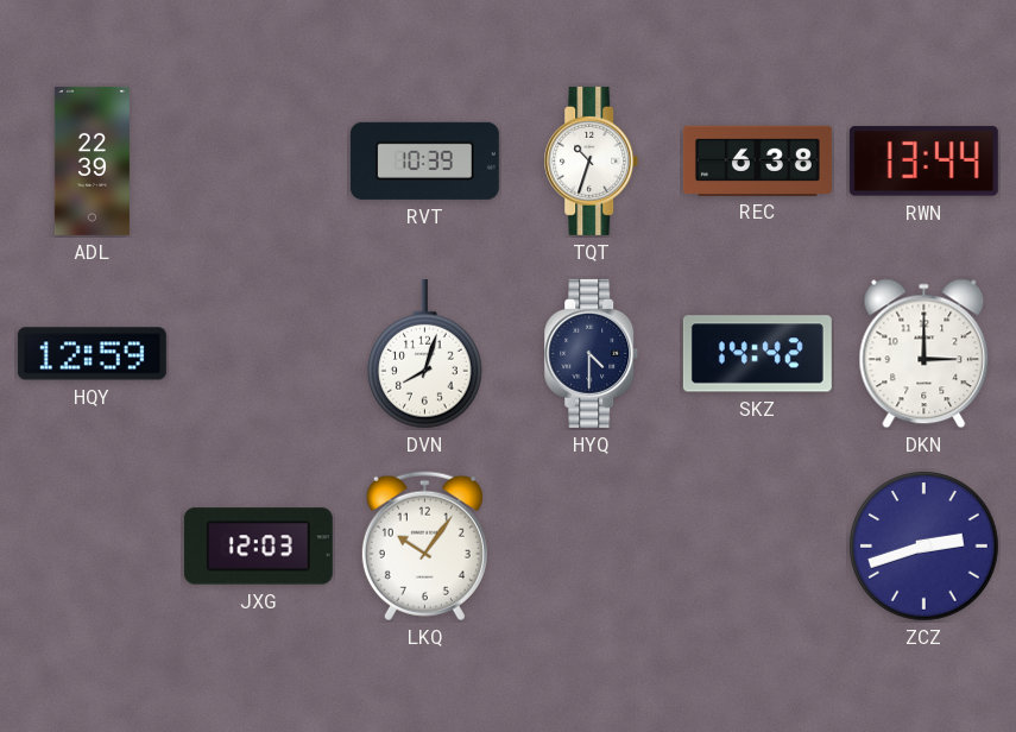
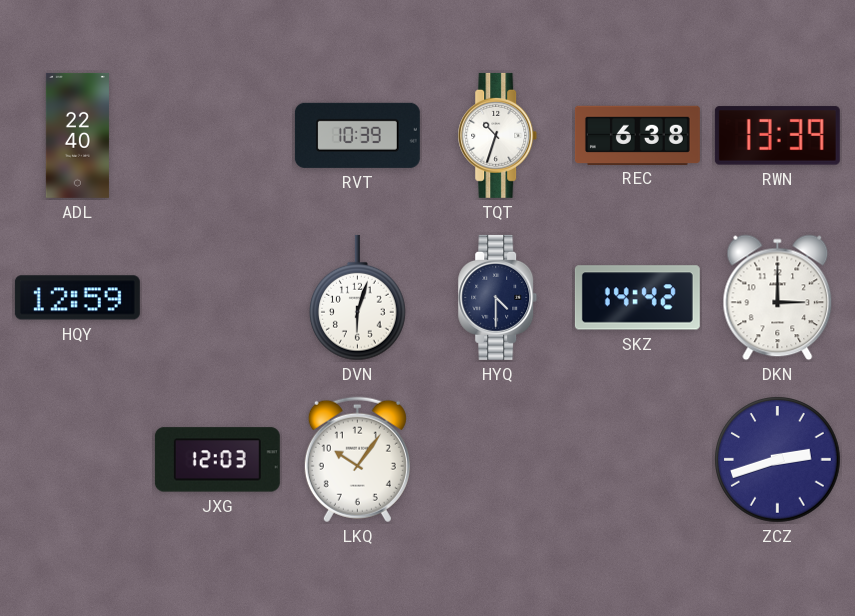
ADL: 22:39 -> 22:40 (77, 135)
RWN: 13:44 -> 13:39 (777, 136)
DVN: 8:03 -> 6:03 (358, 298)
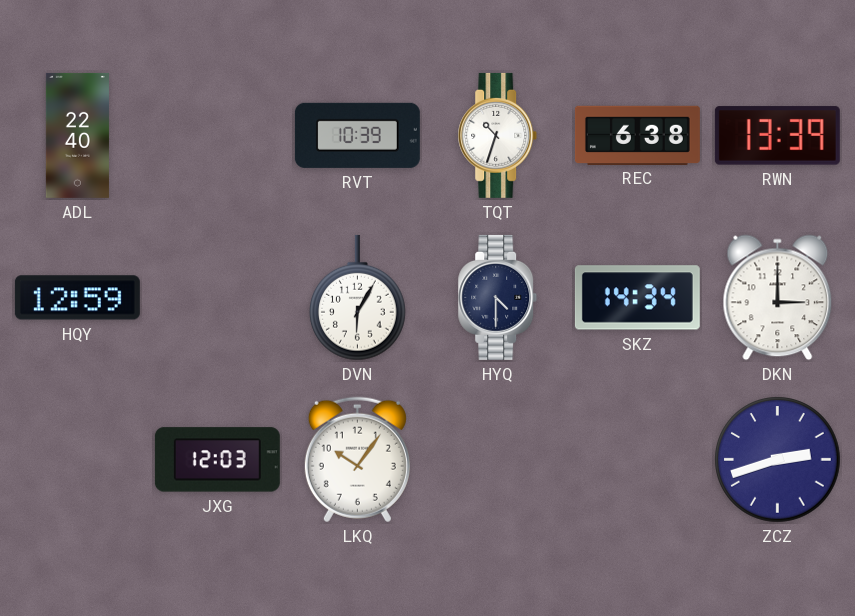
DVN: 6:03 -> 6:05 (358, 298)
SKZ: 14:42 -> 14:34 (637, 298)
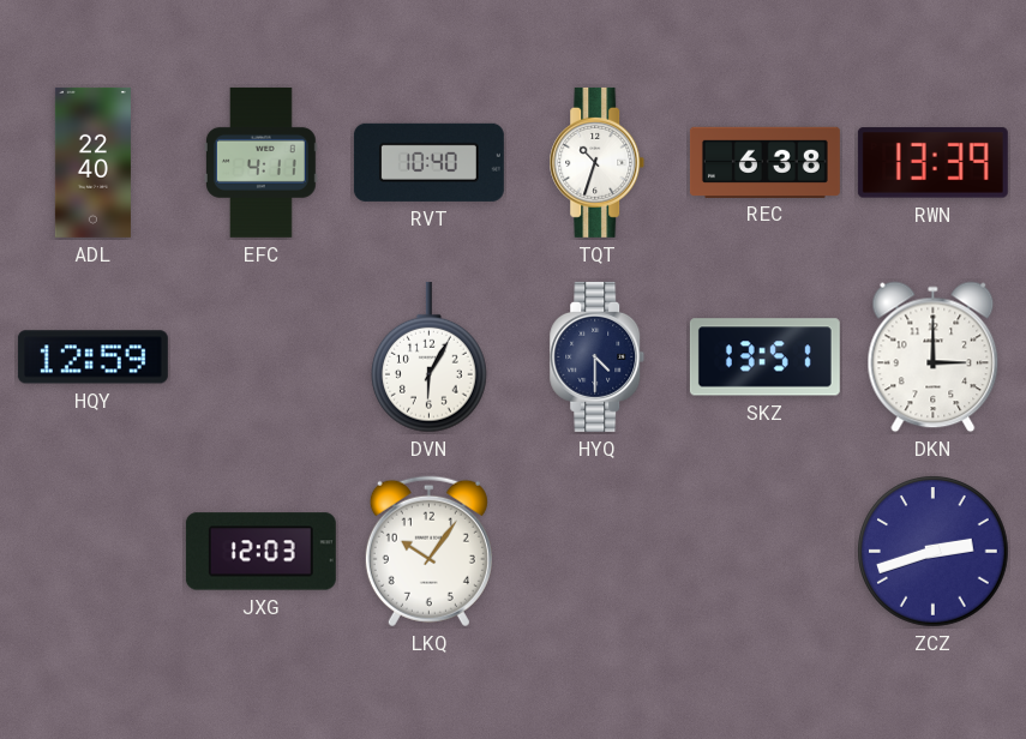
EFC: none -> 4:11 (260, 162)
RVT: 10:39 -> 10:40 (428, 162)
SKZ: 14:34 -> 13:51 (764, 358)
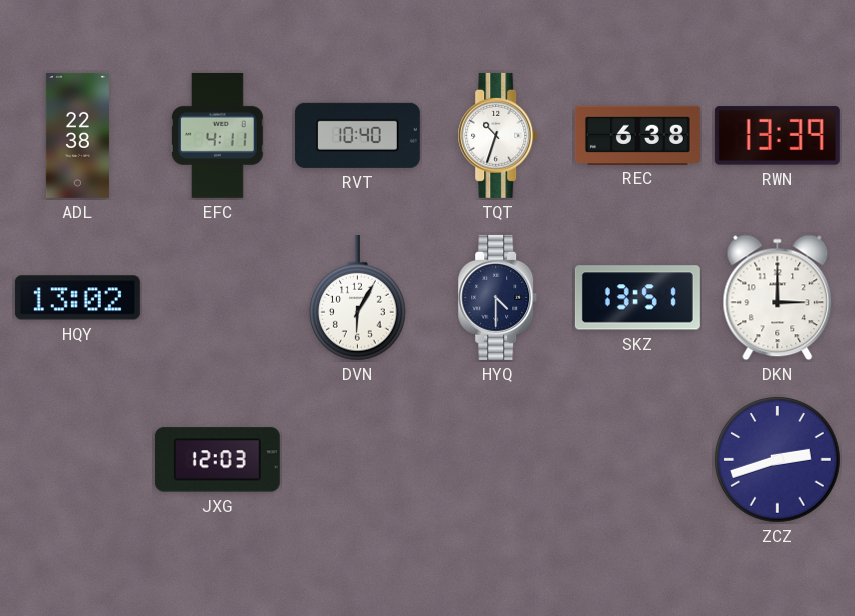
ADL: 22:40 -> 22:38 (77, 135)
HQY: 12:59 -> 13:02 (77, 298)
LKQ: 10:06 -> none (428, 552)
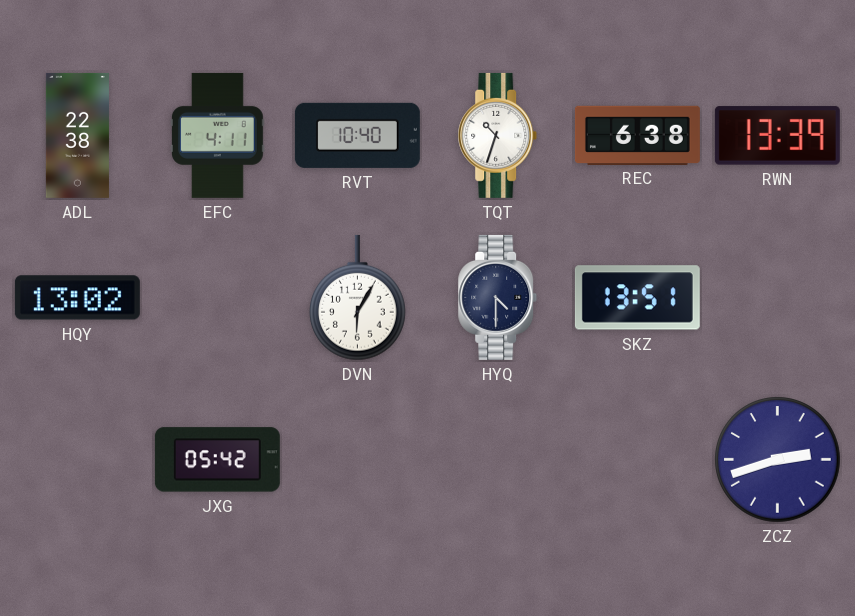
DKN: 3:00 -> none (778, 298)
JXG: 12:03 -> 05:42 (217, 460)
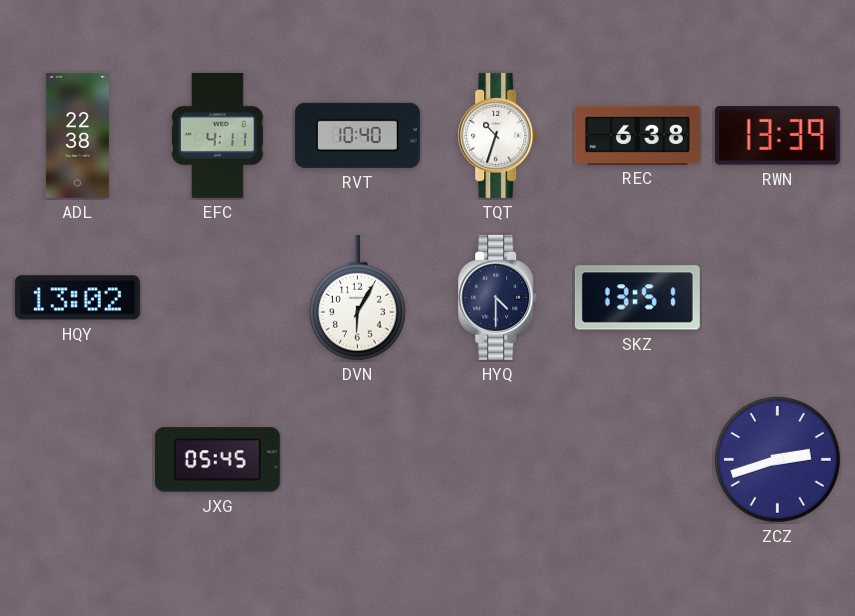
JXG: 05:42 -> 05:45 (217, 460)
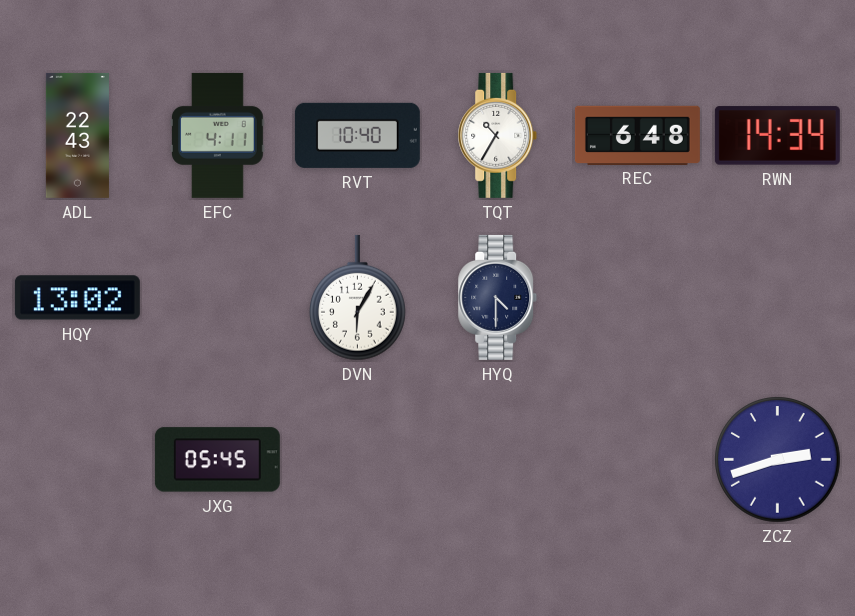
ADL: 22:38 -> 22:43 (77, 135)
TQT: 10:33 -> 10:35 (498, 135)
REC: 6:38 -> 6:48 (637, 135)
RWN: 13:39 -> 14:34 (777, 136)
SKZ: 13:51 -> none (637, 298)
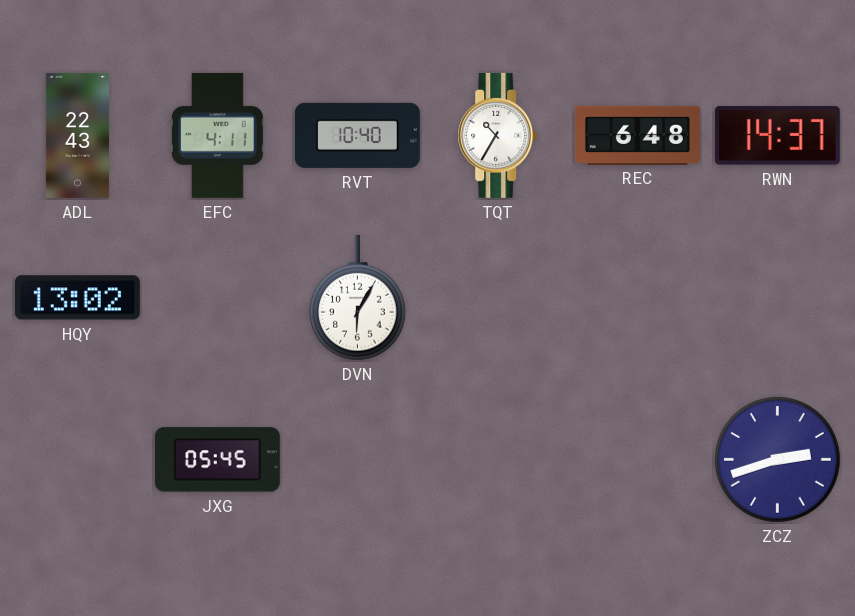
RWN: 14:34 -> 14:37 (777, 136)
HYQ: 4:30 -> none (498, 297)
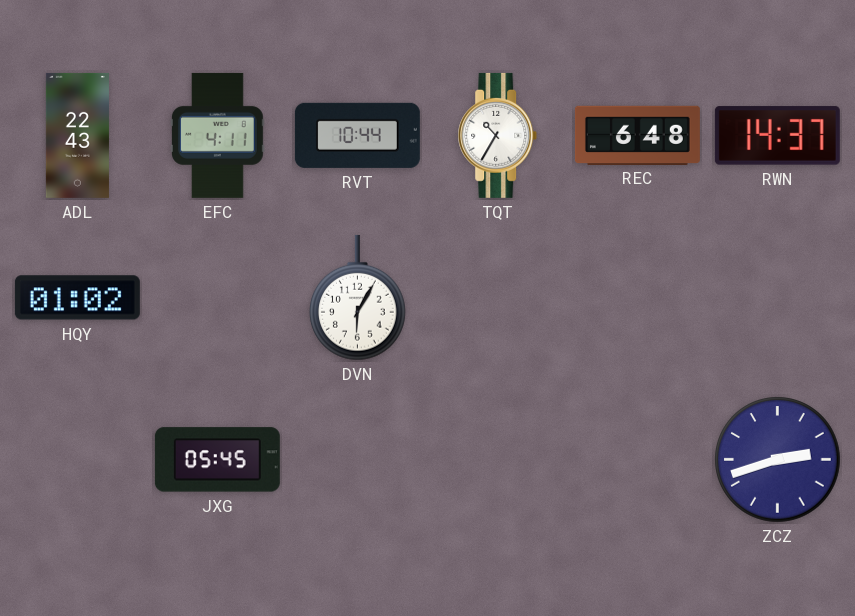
RVT: 10:40 -> 10:44 (357, 135)
HQY: 13:02 -> 01:02 (77, 298)
